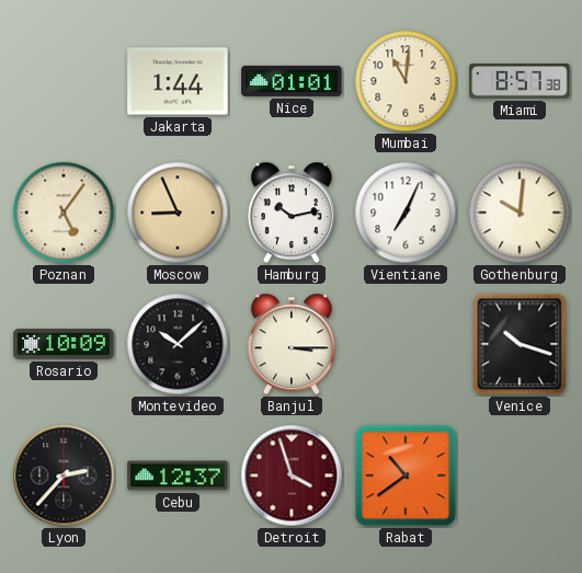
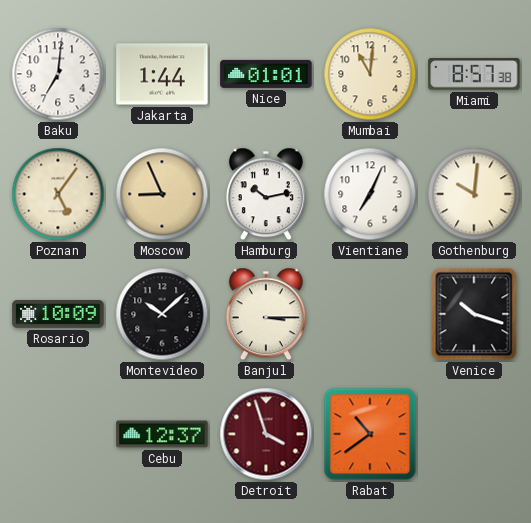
Baku: none -> 7:01 (58, 74)
Lyon: 2:37 -> none (64, 475)
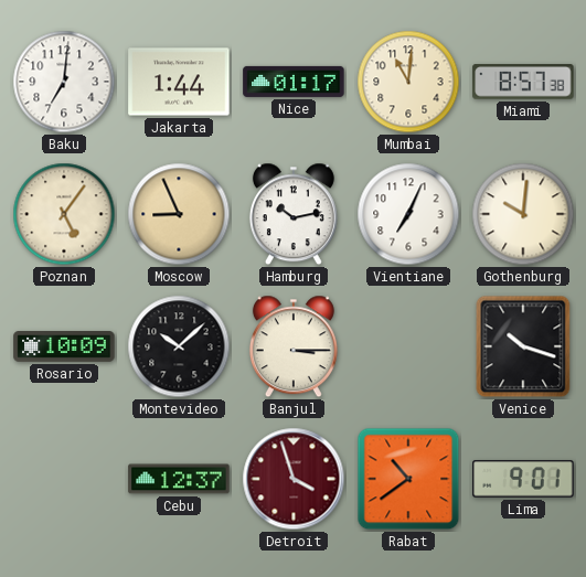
Nice: 01:01 -> 01:17 (294, 82)
Lima: none -> 9:01 (523, 479)
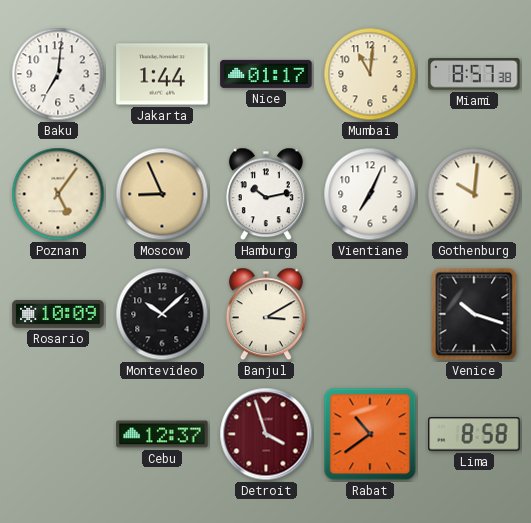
Banjul: 3:15 -> 3:10 (266, 314)
Lima: 9:01 -> 8:58 (474, 434)
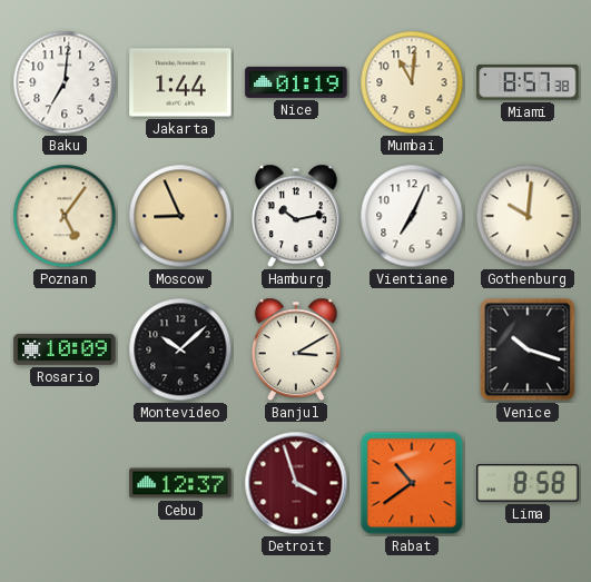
Nice: 01:17 -> 01:19 (296, 82)
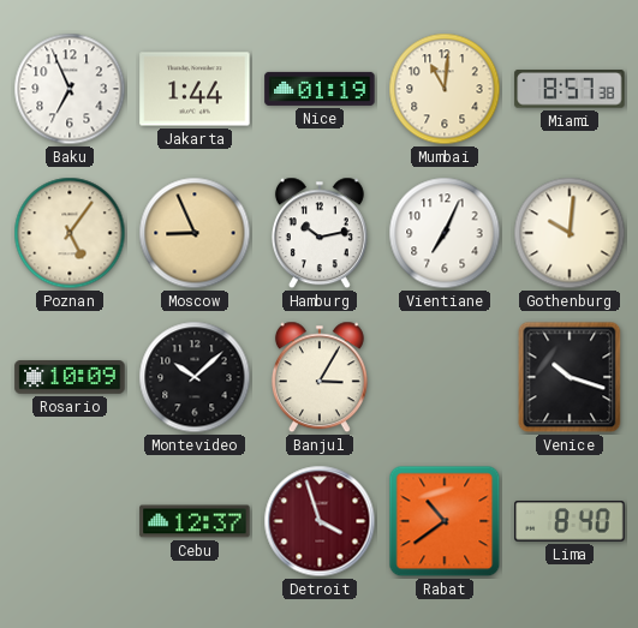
Baku: 7:01 -> 6:56 (70, 89)
Banjul: 3:10 -> 3:05 (320, 377)
Lima: 8:58 -> 8:40 (570, 521)
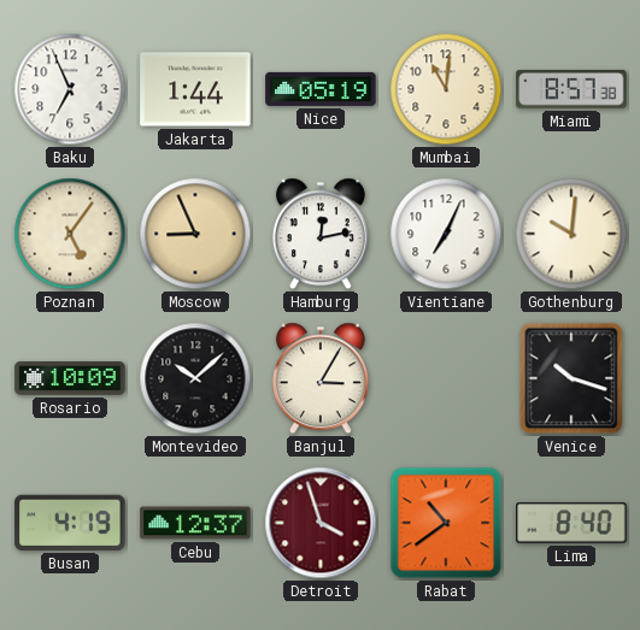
Nice: 01:19 -> 05:19 (321, 89)
Hamburg: 10:13 -> 12:13 (321, 234)
Busan: none -> 4:19 (70, 523)
